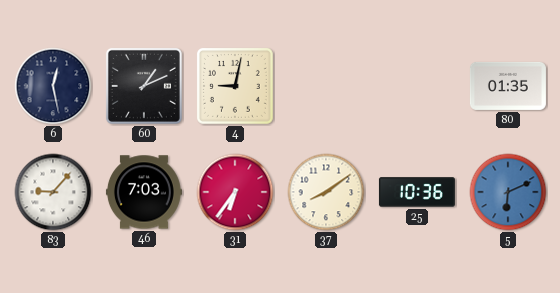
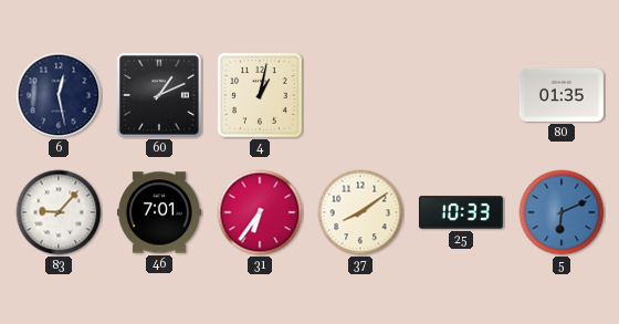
4: 9:02 -> 1:02 (260, 95)
46: 7:03 -> 7:01 (159, 212)
25: 10:36 -> 10:33 (461, 212)
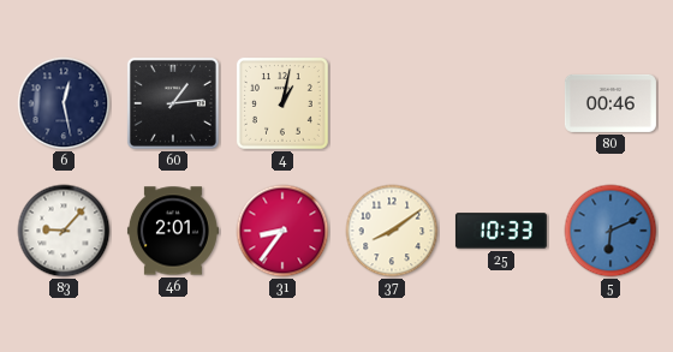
60: 1:11 -> 1:14 (173, 103)
80: 01:35 -> 00:46 (611, 103)
46: 7:01 -> 2:01 (173, 231)
31: 6:36 -> 8:36 (282, 231)
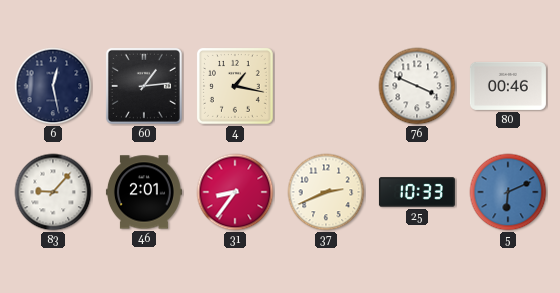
4: 1:02 -> 1:17 (235, 86)
76: none -> 3:49 (417, 86)
37: 8:09 -> 2:41 (326, 192)
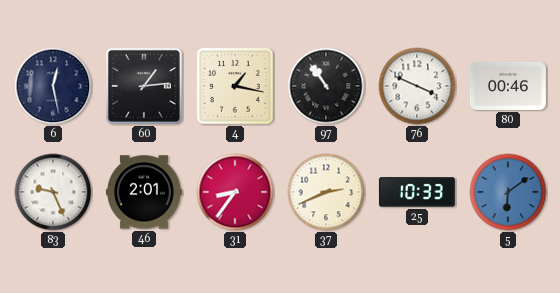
97: none -> 10:54 (326, 86)
83: 9:07 -> 9:26 (53, 192)
5: 6:11 -> 6:09 (508, 192)
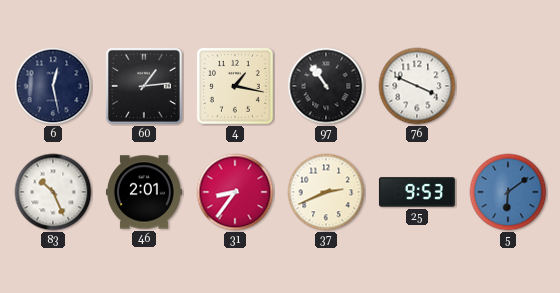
80: 00:46 -> none (508, 86)
83: 9:26 -> 10:26 (53, 192)
25: 10:33 -> 9:53 (417, 192)
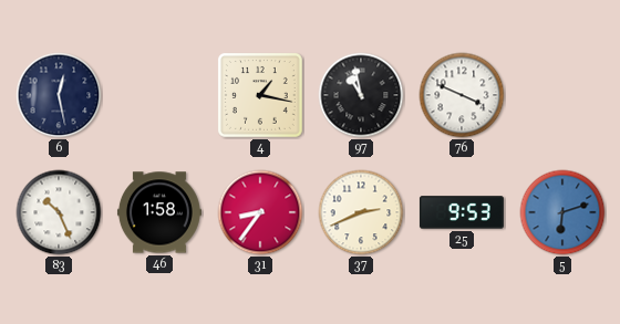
60: 1:14 -> none (144, 86)
97: 10:54 -> 10:58 (361, 95)
46: 2:01 -> 1:58 (159, 212)
5: 6:09 -> 6:12 (562, 212)
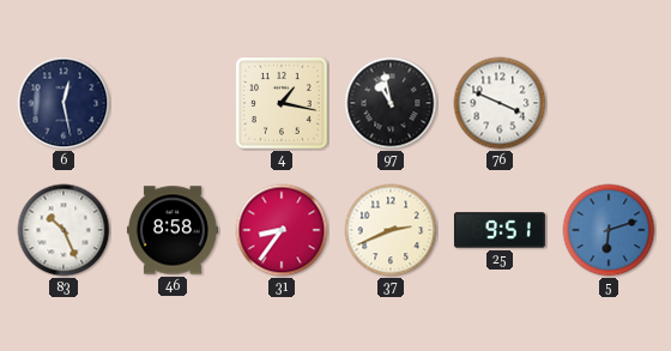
46: 1:58 -> 8:58 (173, 230)
25: 9:53 -> 9:51 (500, 230)
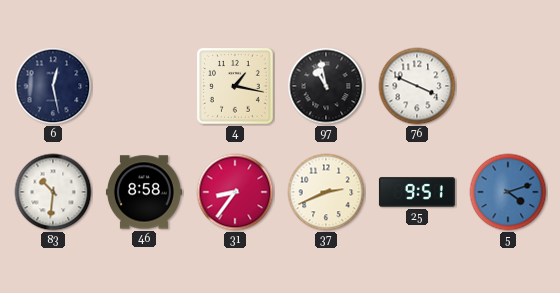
83: 10:26 -> 10:31 (53, 192)
5: 6:12 -> 4:12 (508, 192)
